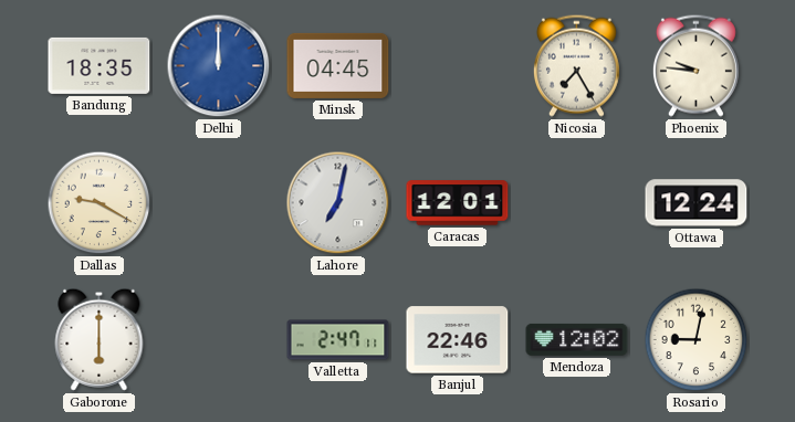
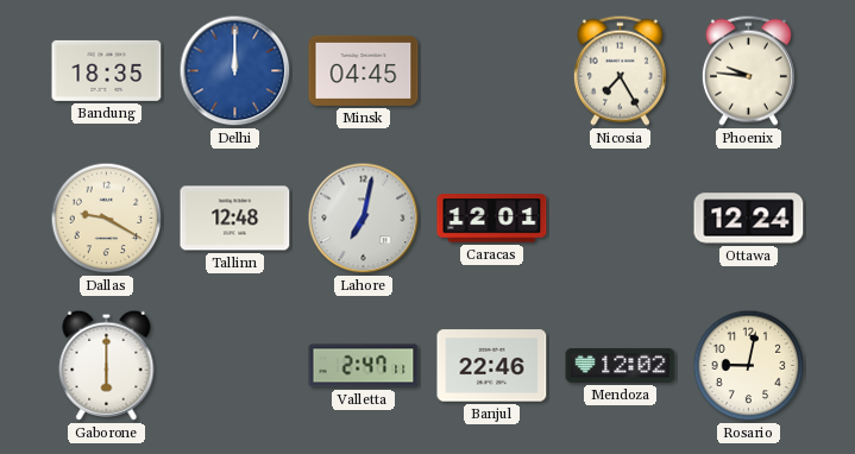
Tallinn: none -> 12:48 (235, 219)
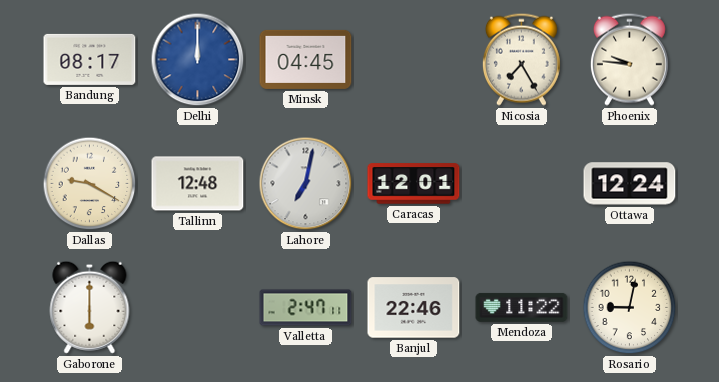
Bandung: 18:35 -> 08:17 (90, 59)
Mendoza: 12:02 -> 11:22 (522, 307)
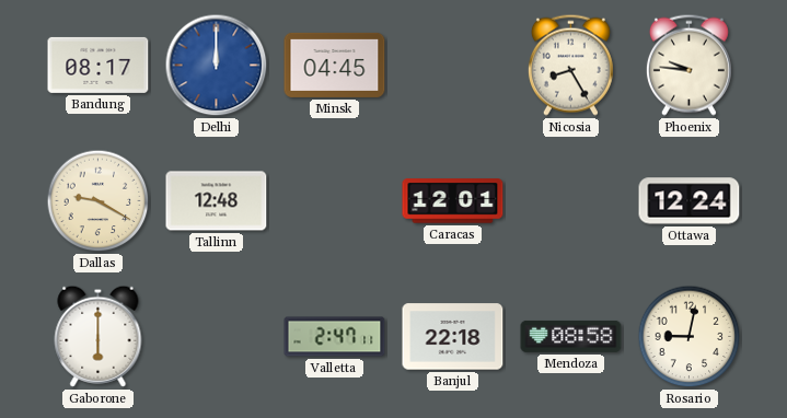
Nicosia: 7:25 -> 8:25 (570, 65)
Lahore: 7:02 -> none (306, 184)
Banjul: 22:46 -> 22:18 (453, 337)
Mendoza: 11:22 -> 08:58 (571, 336)
